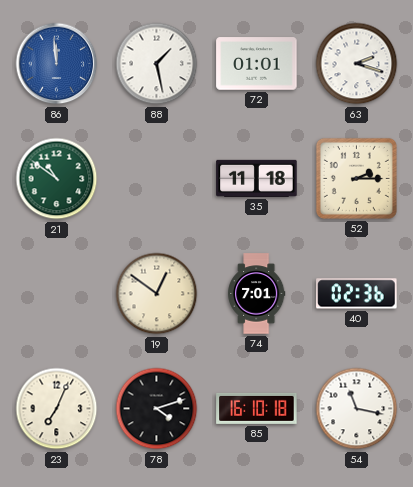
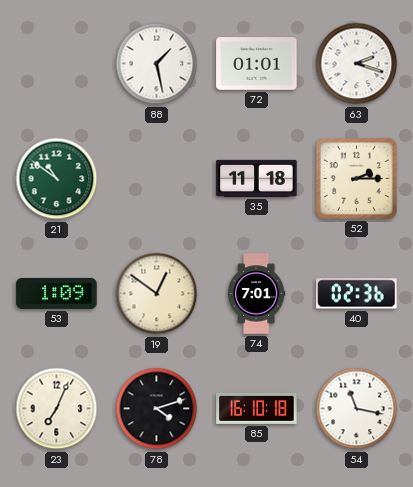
86: 11:59 -> none (57, 64)
53: none -> 1:09 (57, 293)
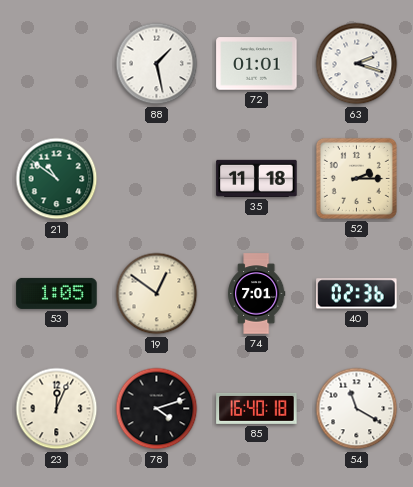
53: 1:09 -> 1:05 (57, 293)
23: 7:04 -> 12:04 (57, 409)
85: 16:10 -> 16:40 (257, 408)
54: 11:17 -> 11:20 (357, 409)
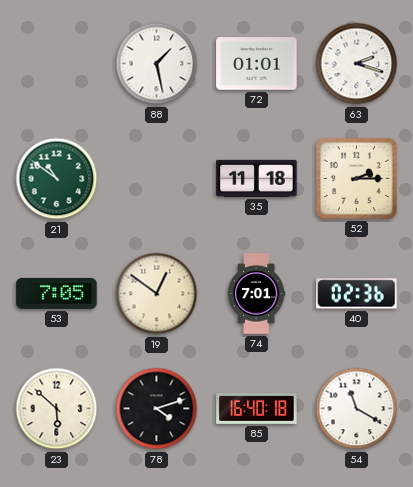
53: 1:05 -> 7:05 (57, 293)
23: 12:04 -> 5:52 (57, 409)
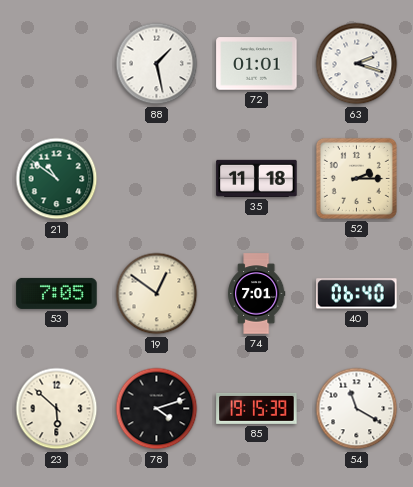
40: 02:36 -> 06:40 (357, 294)
85: 16:40 -> 19:15 (257, 408)
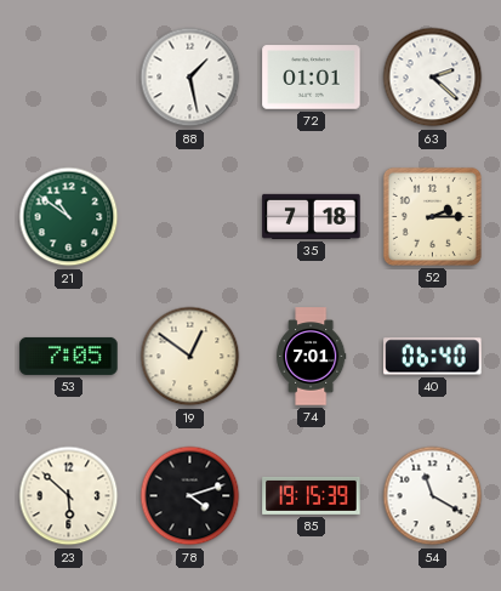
63: 2:18 -> 2:22 (433, 78)
35: 11:18 -> 7:18 (312, 216)
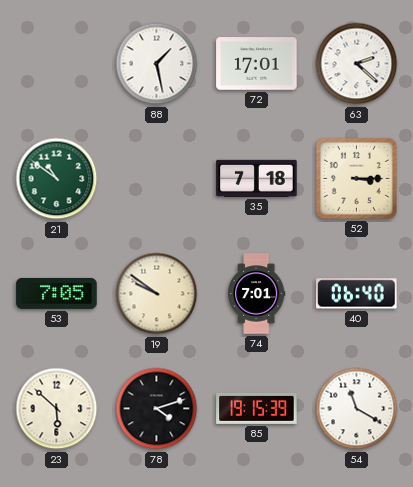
72: 01:01 -> 17:01 (257, 64)
52: 2:15 -> 3:15 (356, 178)
19: 12:51 -> 9:51 (157, 294)
